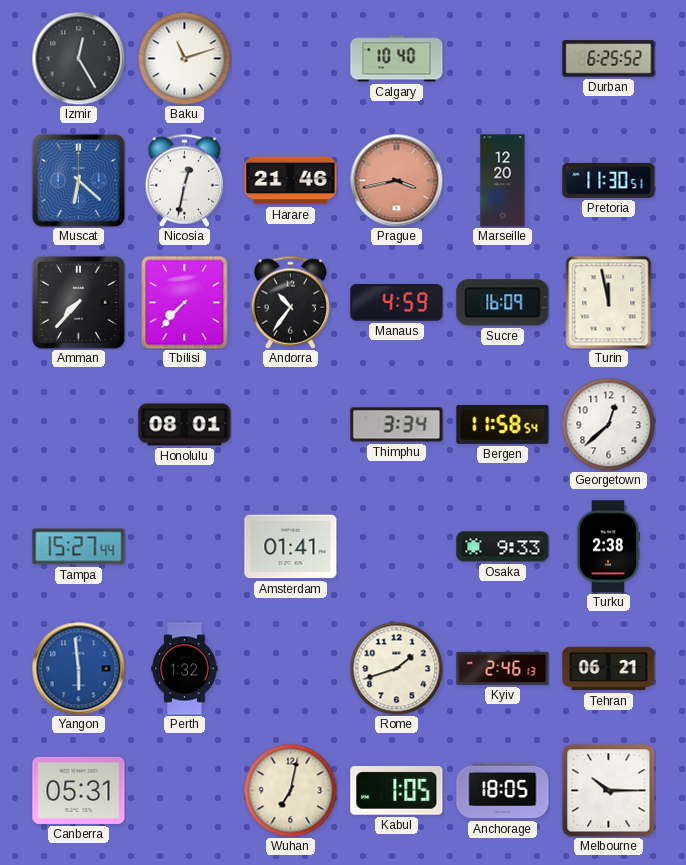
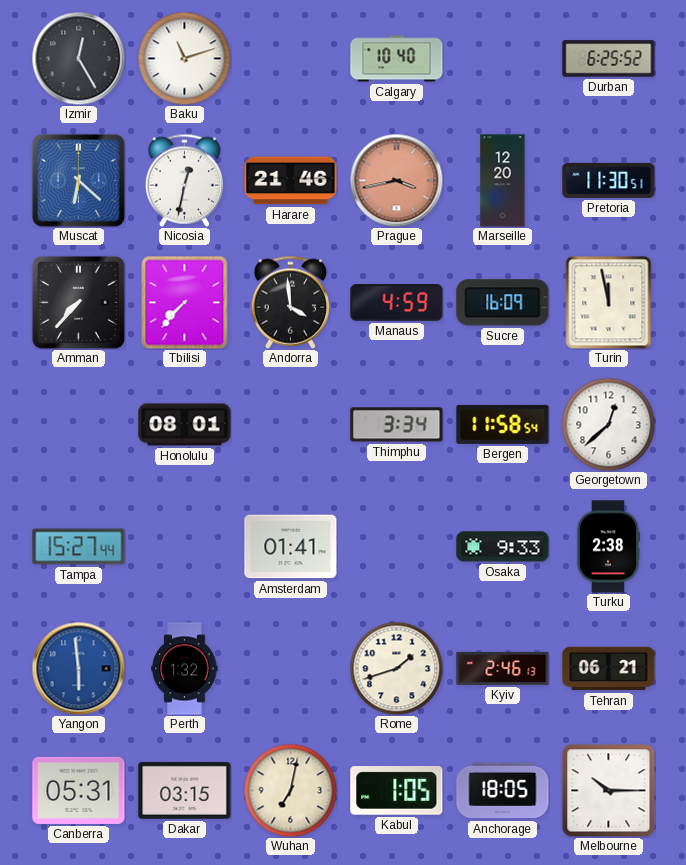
Andorra: 10:36 -> 3:59 (291, 302)
Dakar: none -> 03:15 (185, 791)
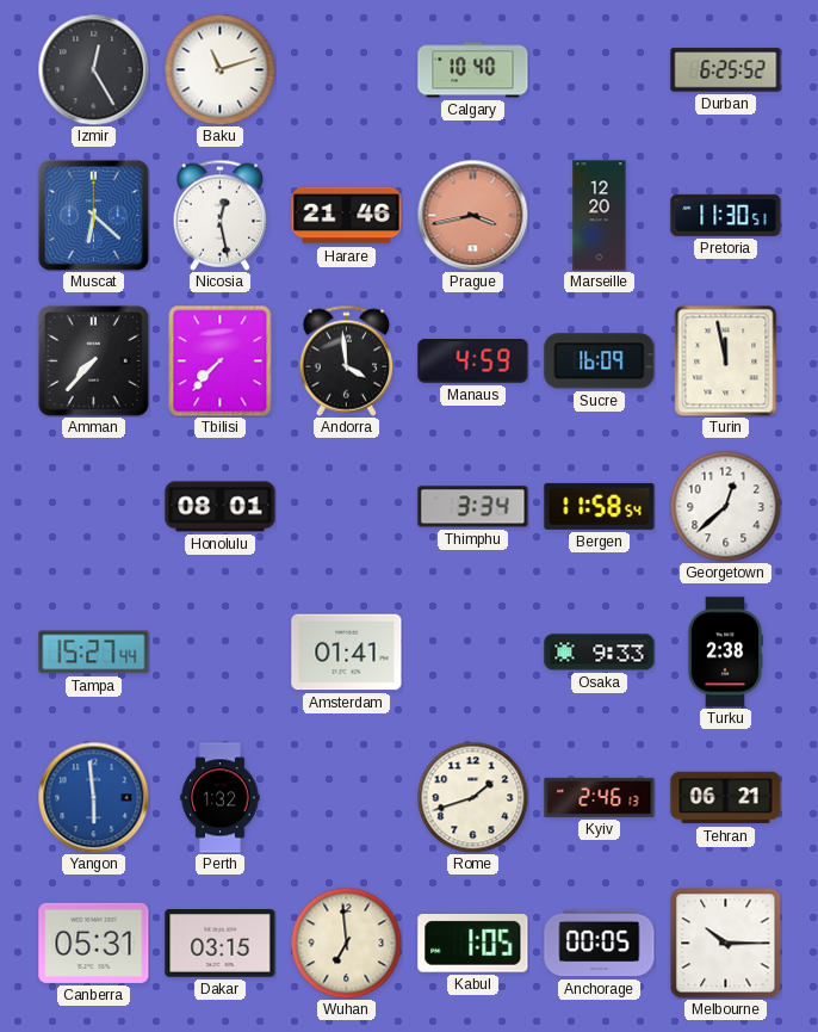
Nicosia: 12:32 -> 12:28 (221, 215)
Wuhan: 7:02 -> 6:59 (346, 943)
Anchorage: 18:05 -> 00:05 (600, 944)
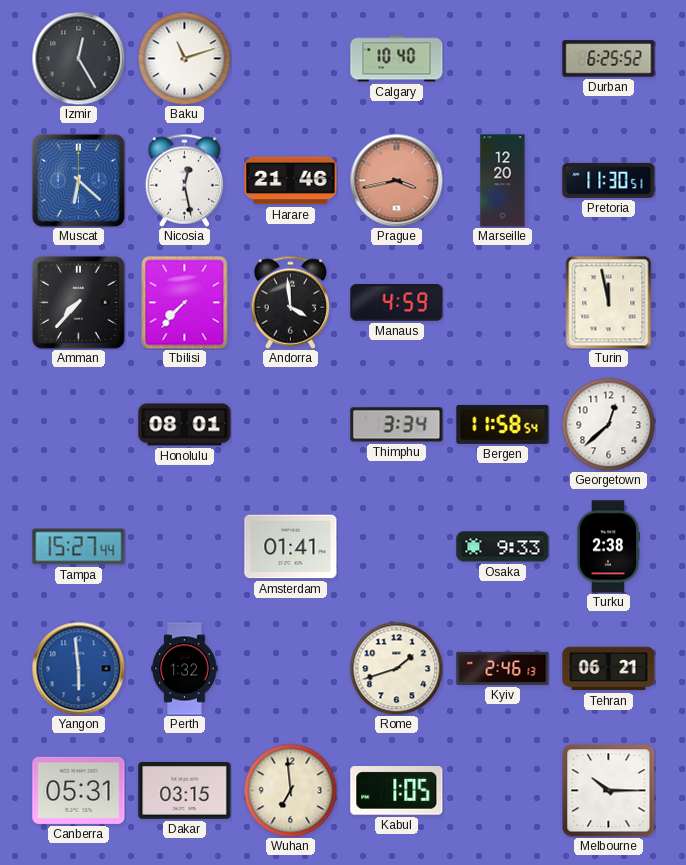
Sucre: 16:09 -> none (600, 361)
Anchorage: 00:05 -> none (600, 944)
